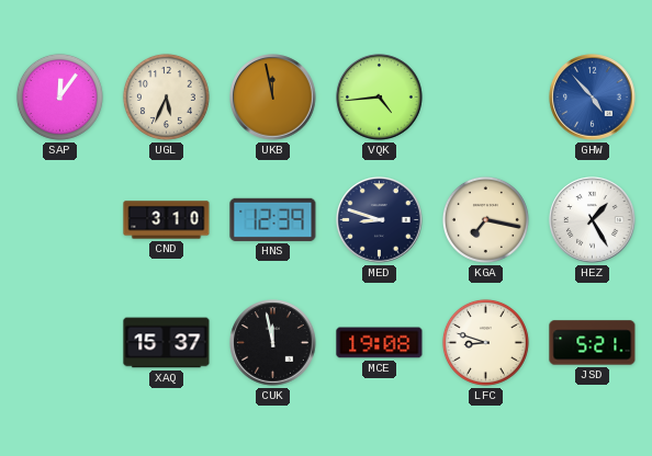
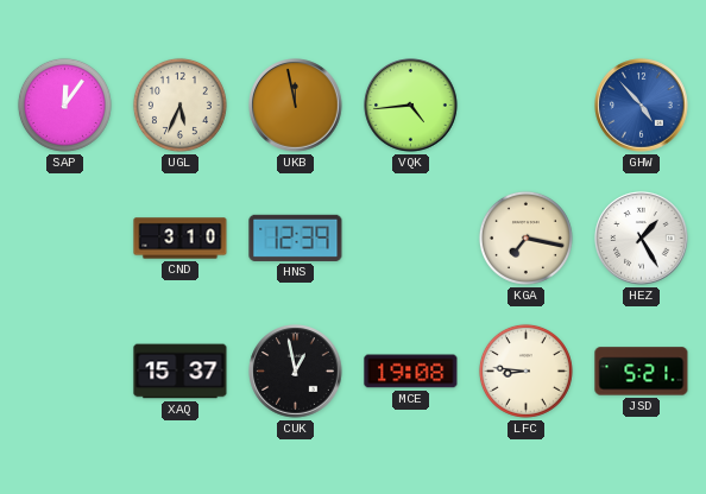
MED: 8:48 -> none (380, 220)
CUK: 11:58 -> 12:58 (296, 372)
LFC: 8:48 -> 8:46 (525, 370)
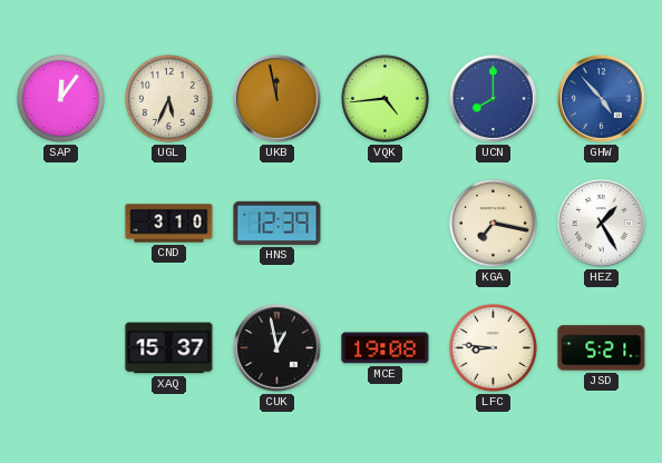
UCN: none -> 8:00 (494, 99)
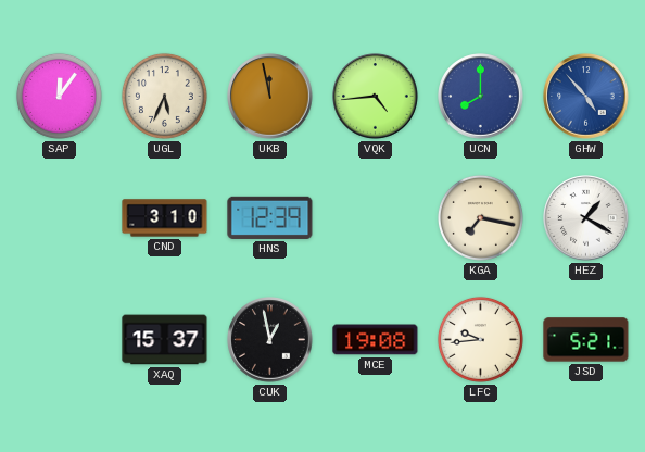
HEZ: 1:25 -> 1:20 (586, 218)
LFC: 8:46 -> 9:44 (480, 339)
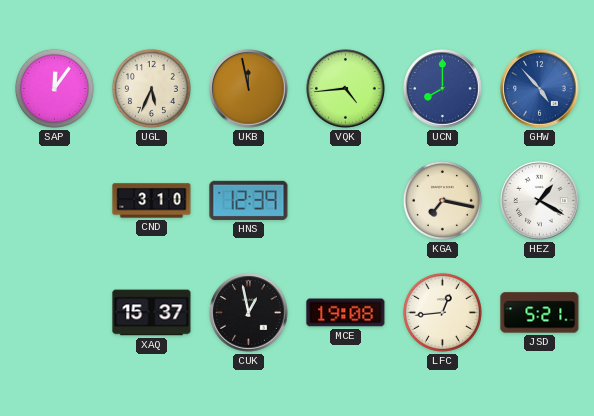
LFC: 9:44 -> 12:44 (442, 312)
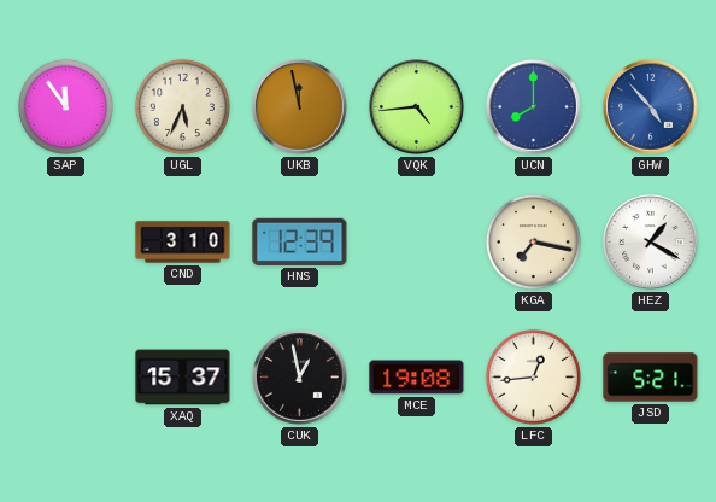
SAP: 12:06 -> 11:54 (65, 106)
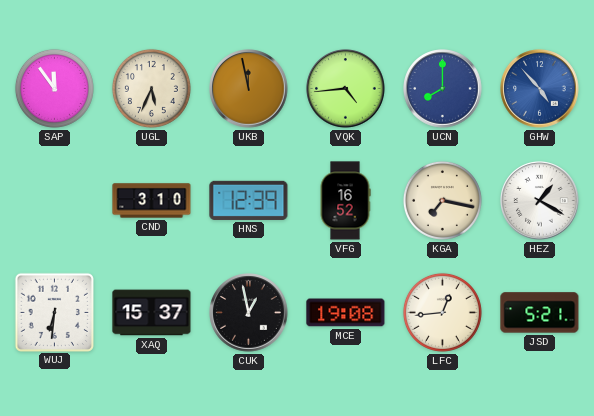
VFG: none -> 16:52 (345, 201)
WUJ: none -> 6:31 (54, 312)
